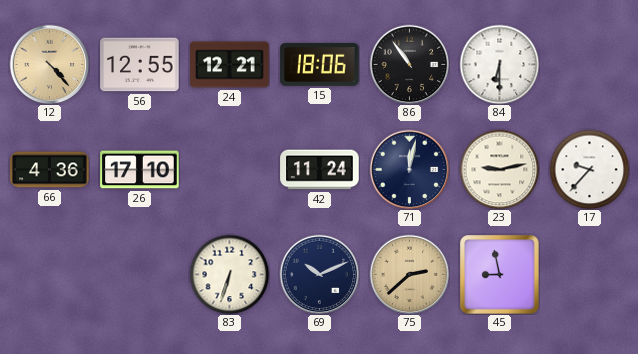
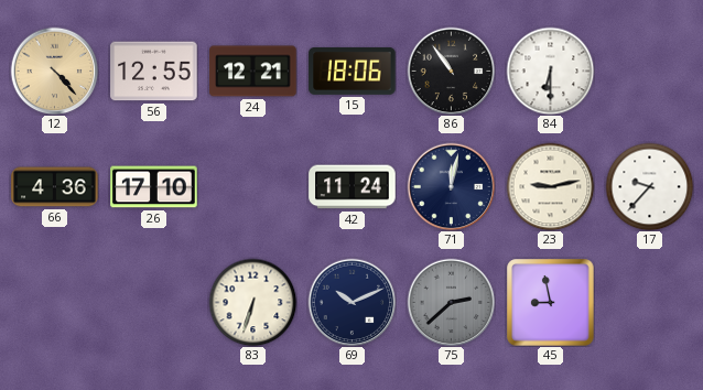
75 dial: champagne -> grey (451, 302)
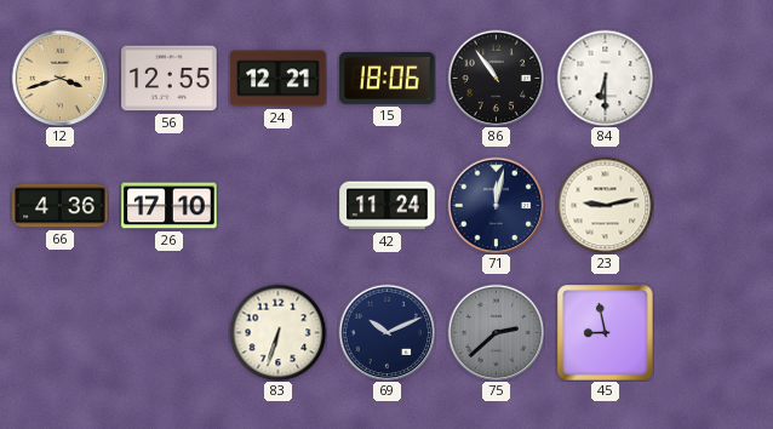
12: 4:23 -> 3:42 (59, 78)
17: 9:37 -> none (649, 186)
